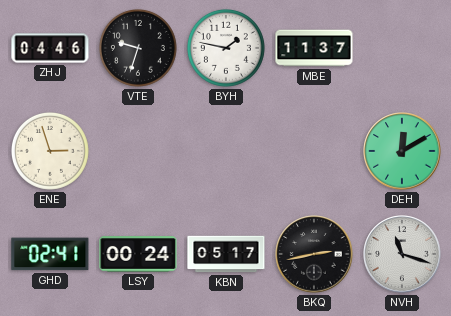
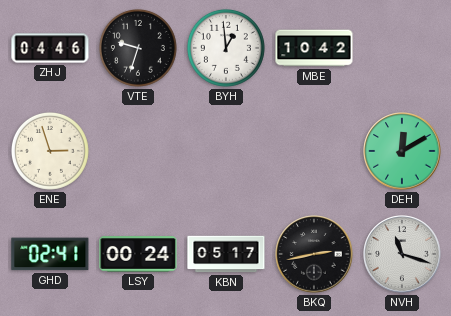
BYH: 1:47 -> 12:59 (226, 48)
MBE: 11:37 -> 10:42 (314, 48)
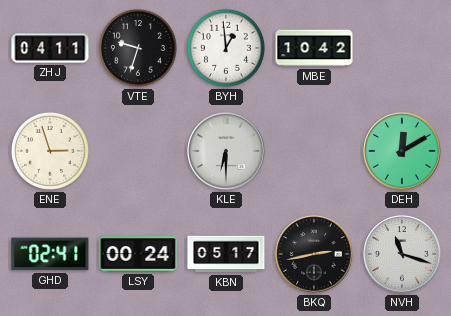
ZHJ: 04:46 -> 04:11 (50, 48)
KLE: none -> 6:30 (226, 151)
